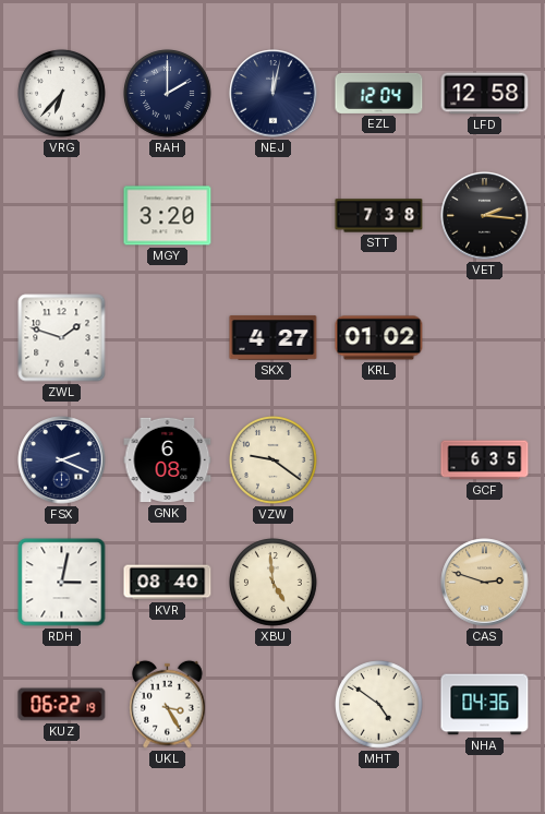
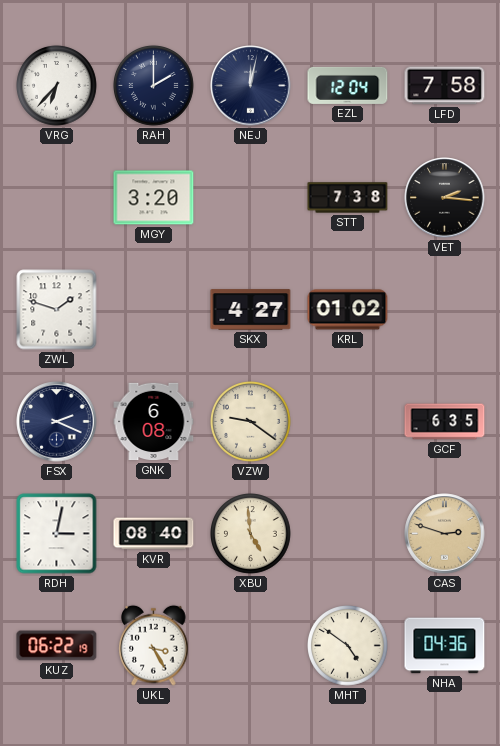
LFD: 12:58 -> 7:58 (445, 86)
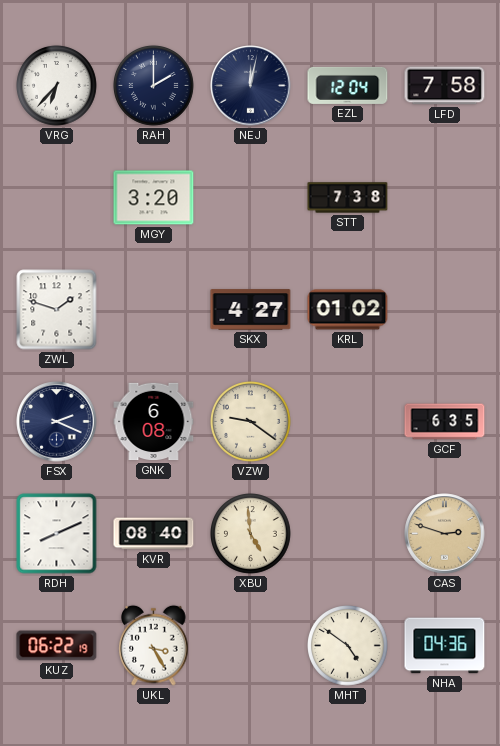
VET: 2:16 -> none (445, 198)
RDH: 3:02 -> 8:11 (57, 534)
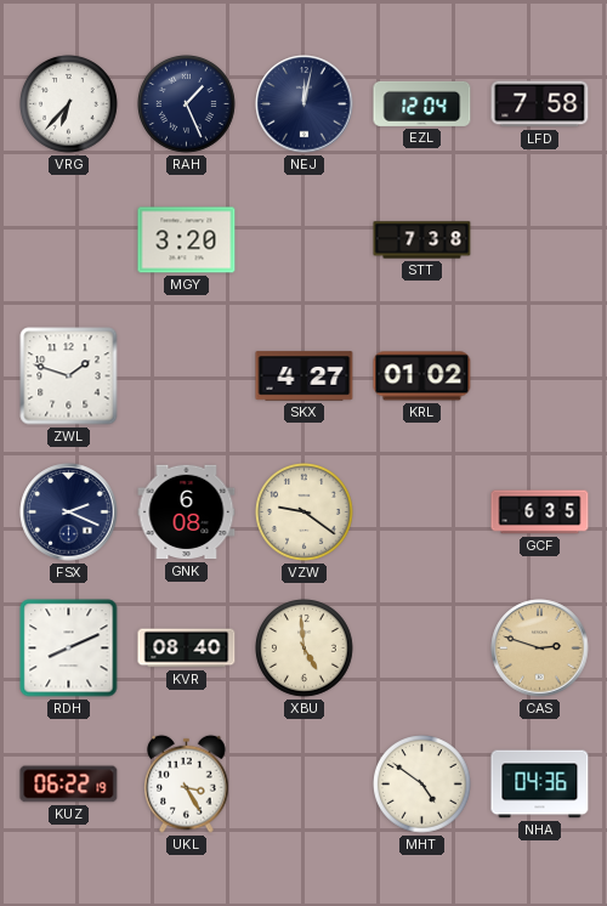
RAH: 2:00 -> 1:26 (187, 104)
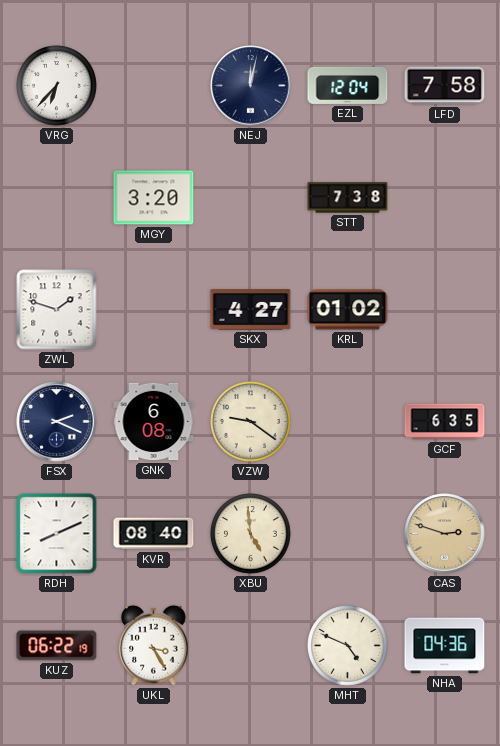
RAH: 1:26 -> none (187, 104)
MHT: 4:51 -> 4:49 (348, 646)
